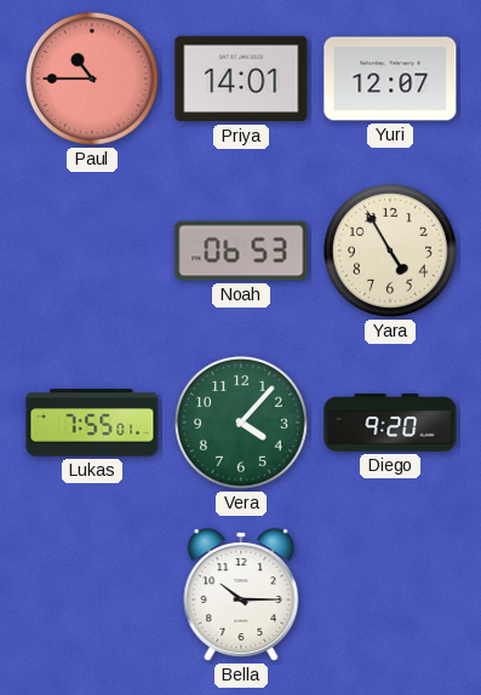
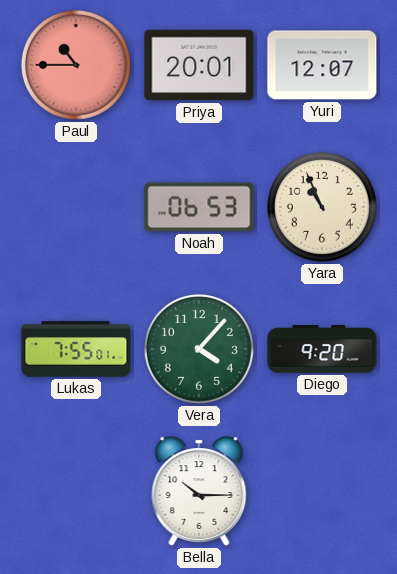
Priya: 14:01 -> 20:01 (199, 65)
Yara: 4:55 -> 10:56 (322, 207)
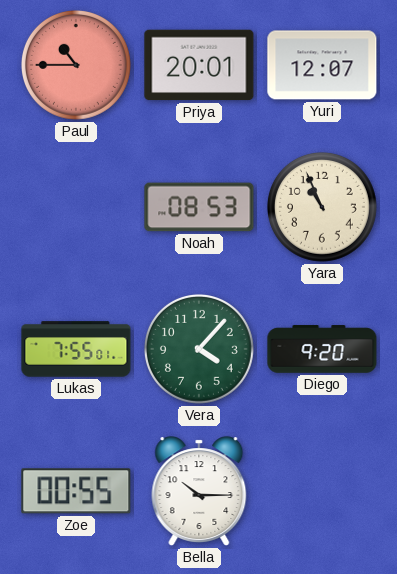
Noah: 06:53 -> 08:53 (199, 207)
Zoe: none -> 00:55 (76, 491)
